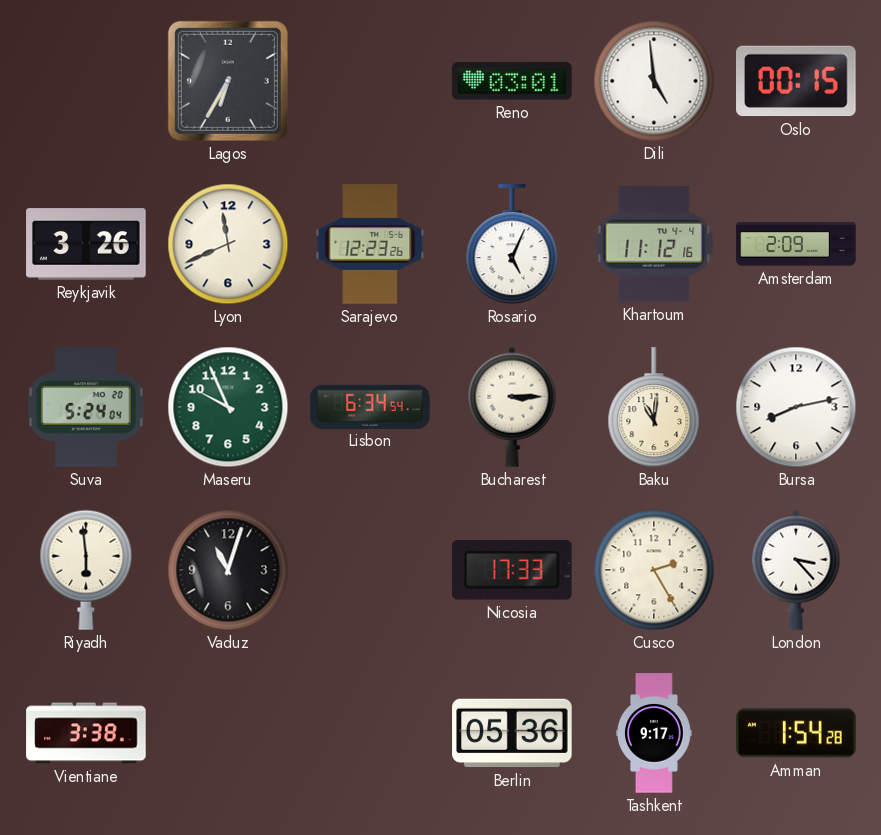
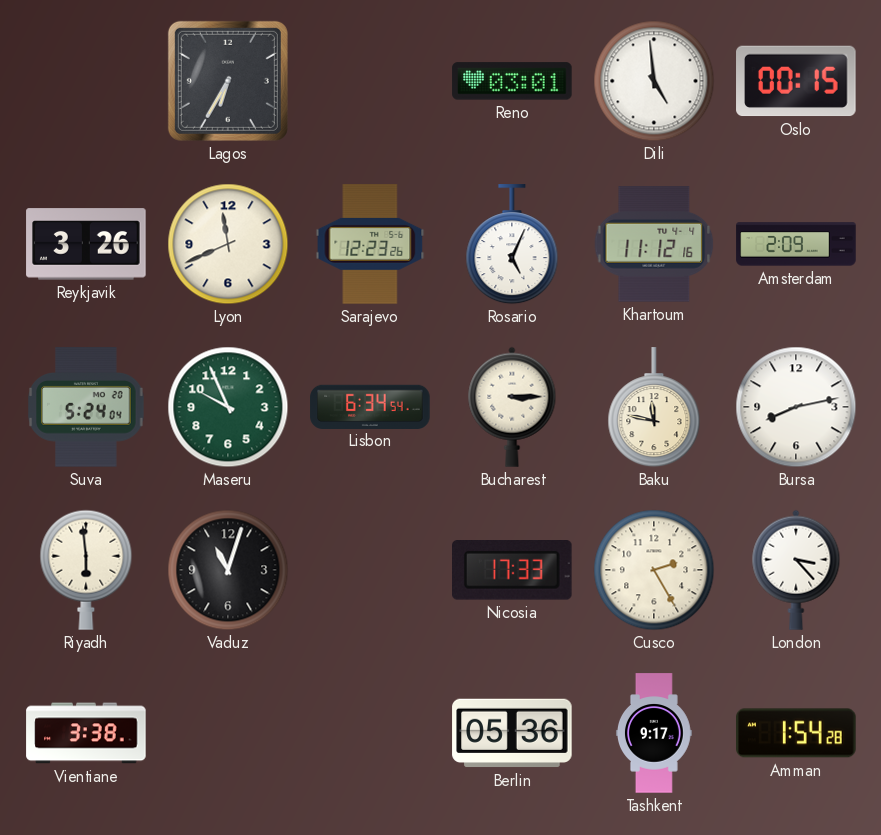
Baku: 11:01 -> 11:47 (654, 408)
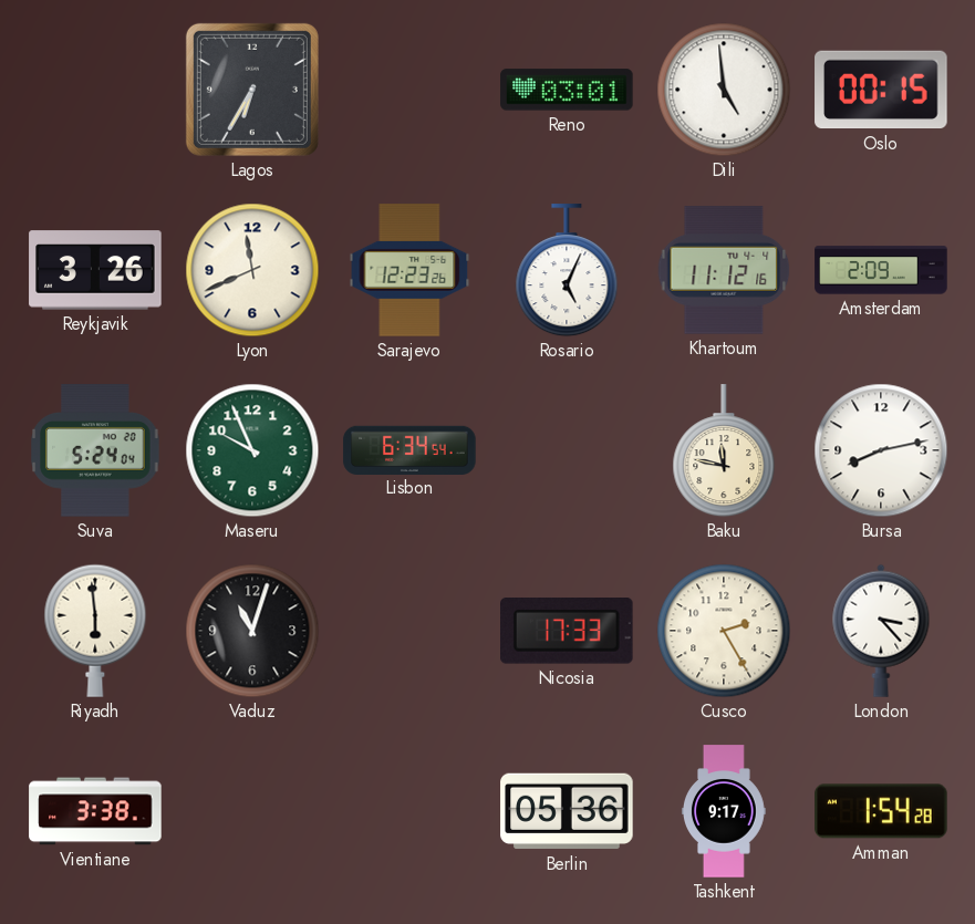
Bucharest: 3:15 -> none (512, 407)
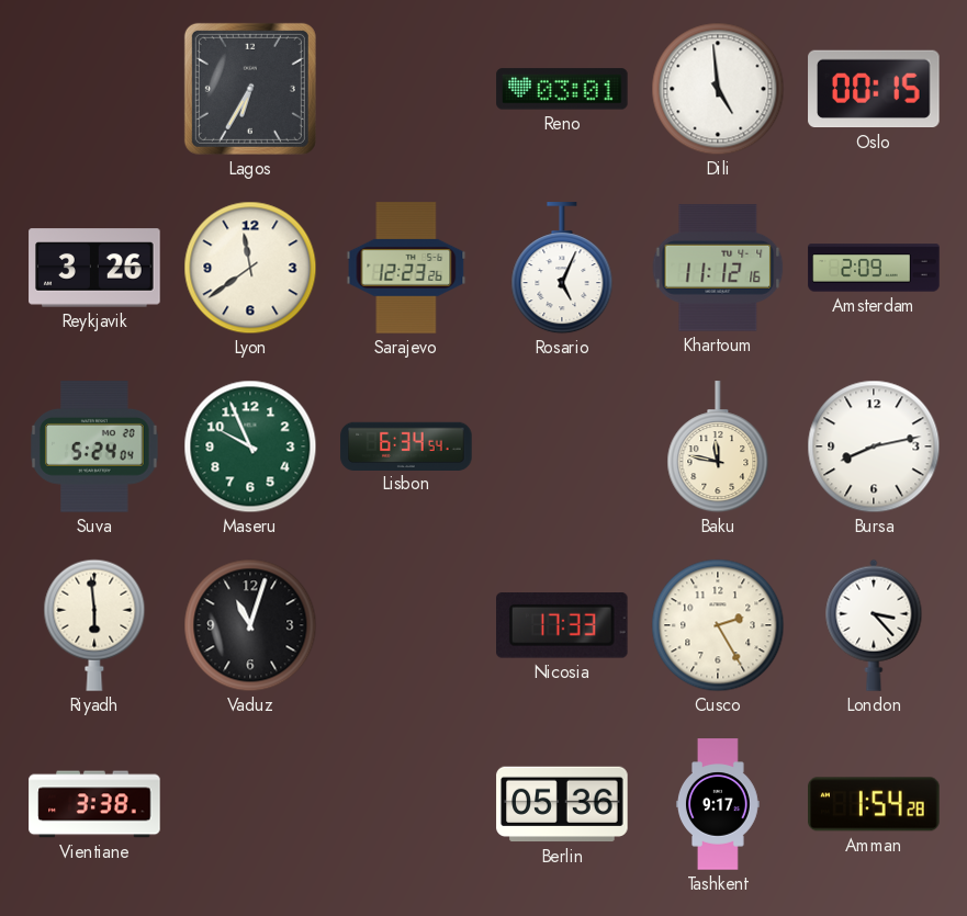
Lyon: 11:41 -> 11:39 (250, 268)
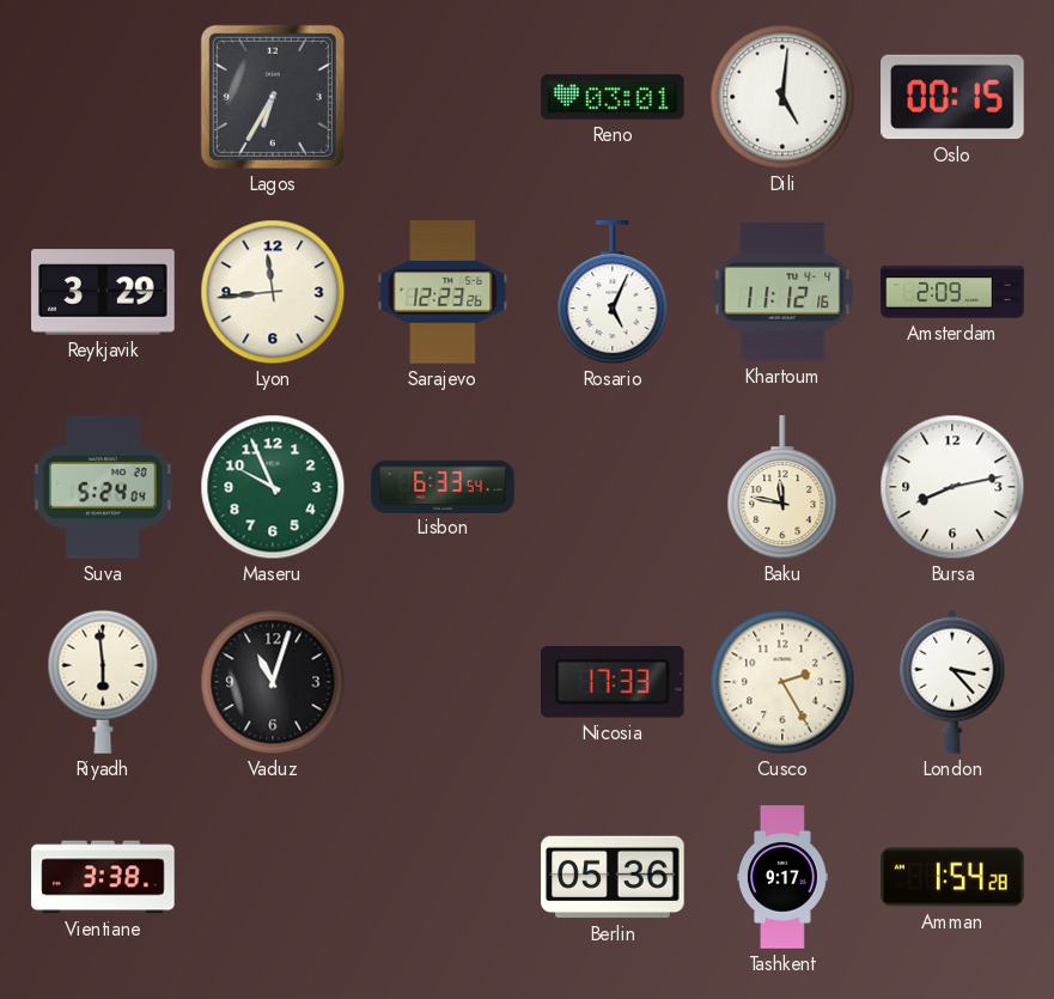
Dili: 4:59 -> 5:01 (782, 97)
Reykjavik: 3:26 -> 3:29 (103, 292)
Lyon: 11:39 -> 11:44 (273, 292)
Lisbon: 6:34 -> 6:33 (443, 486)
